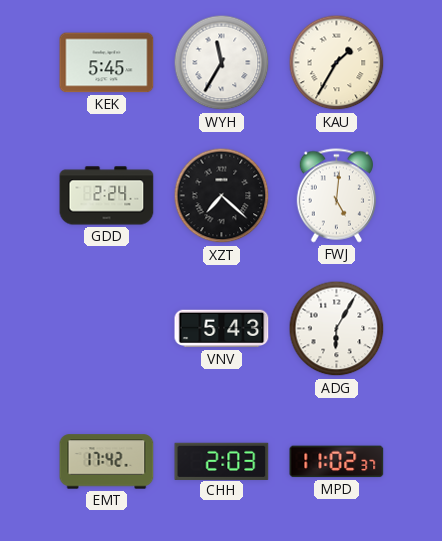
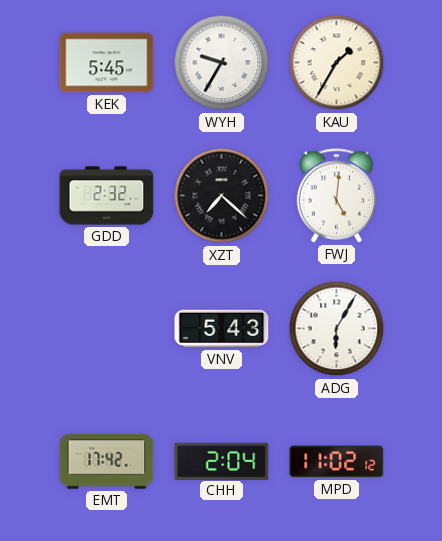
WYH: 11:35 -> 9:35 (222, 63)
GDD: 2:24 -> 2:32 (107, 196)
CHH: 2:03 -> 2:04 (222, 461)
MPD: 11:02:37 -> 11:02:12 (337, 462)
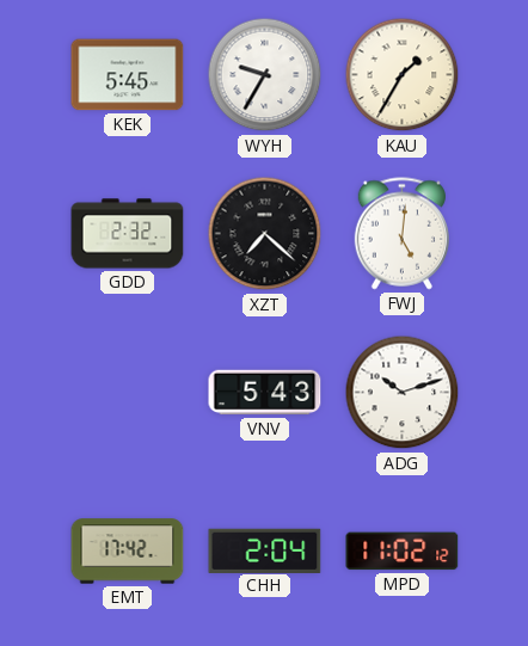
ADG: 6:05 -> 10:12 (403, 393)
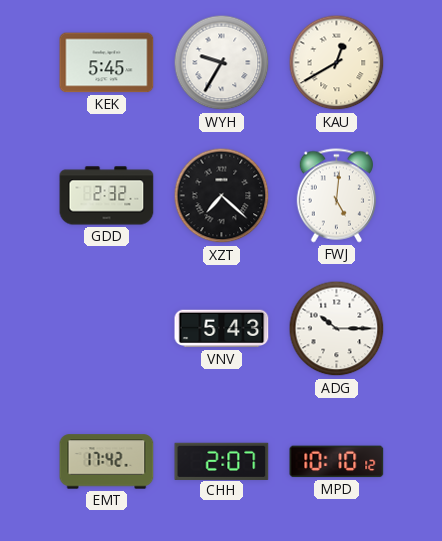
KAU: 1:35 -> 12:40 (337, 63)
ADG: 10:12 -> 10:15 (337, 329)
CHH: 2:04 -> 2:07 (222, 461)
MPD: 11:02 -> 10:10 (337, 462)
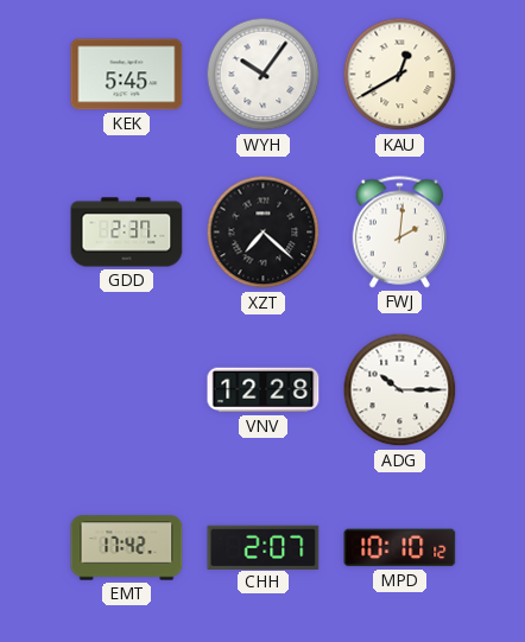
WYH: 9:35 -> 10:06 (264, 75)
GDD: 2:32 -> 2:37 (127, 233)
FWJ: 5:01 -> 2:01 (399, 233)
VNV: 5:43 -> 12:28 (264, 390)
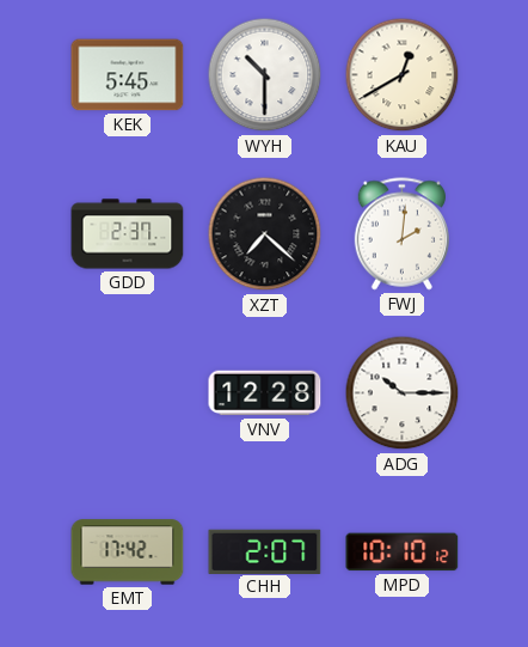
WYH: 10:06 -> 10:30 (265, 75)
